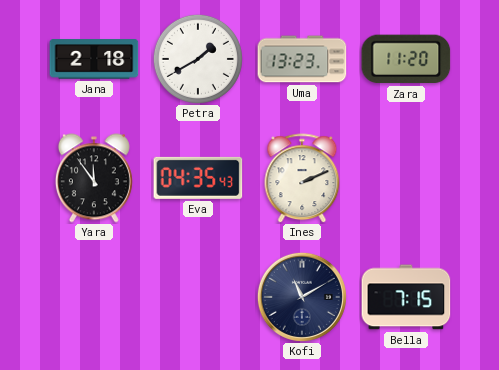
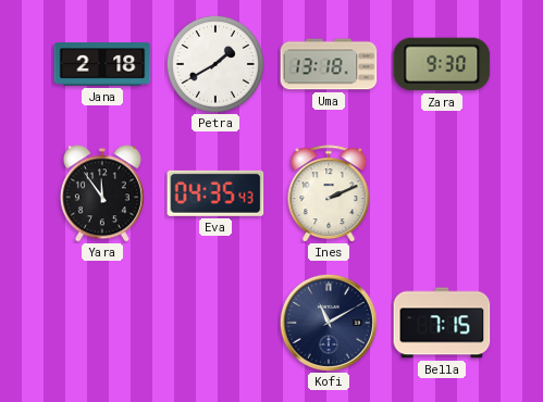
Uma: 13:23 -> 13:18 (329, 64)
Zara: 11:20 -> 9:30 (442, 64)
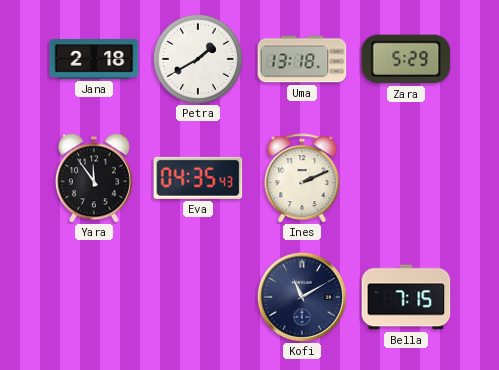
Zara: 9:30 -> 5:29 (406, 59)
